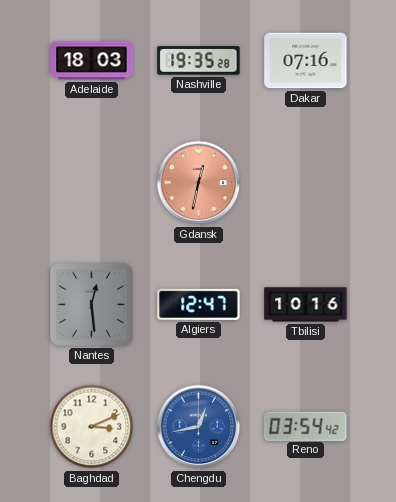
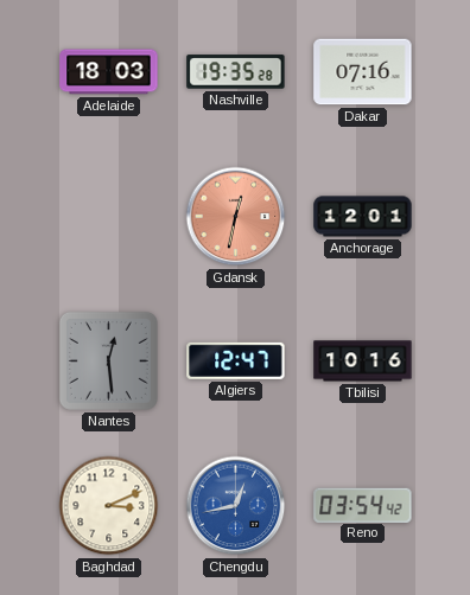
Anchorage: none -> 12:01 (363, 217)
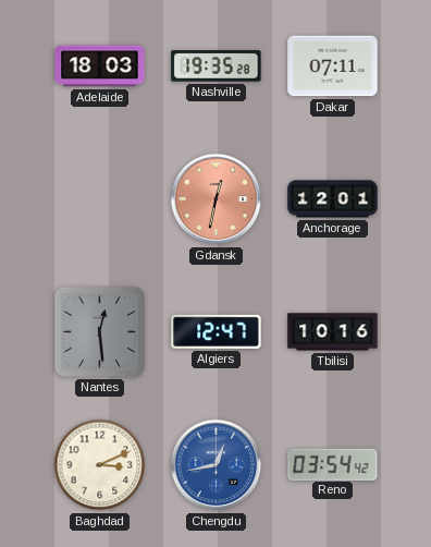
Dakar: 07:16 -> 07:11 (333, 66)
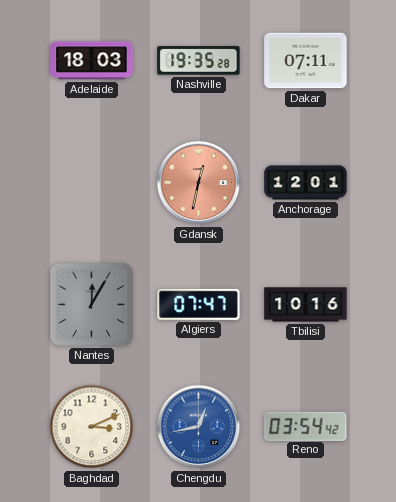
Nantes: 12:29 -> 12:05 (91, 304)
Algiers: 12:47 -> 07:47 (199, 304)
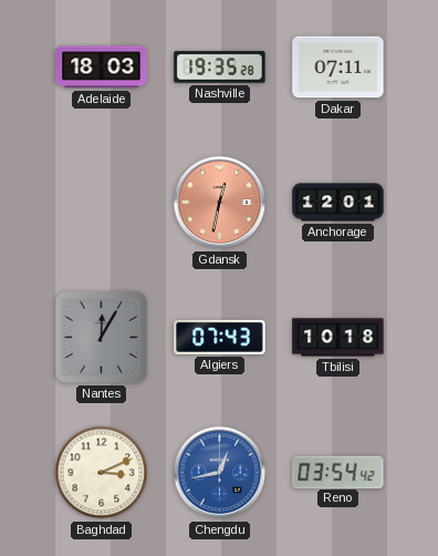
Algiers: 07:47 -> 07:43 (220, 337)
Tbilisi: 10:16 -> 10:18 (338, 338)
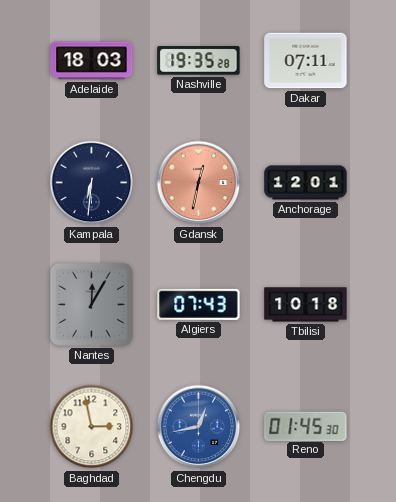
Kampala: none -> 6:31 (92, 183)
Baghdad: 3:11 -> 2:58 (92, 427)
Reno: 03:54 -> 01:45 (306, 426)
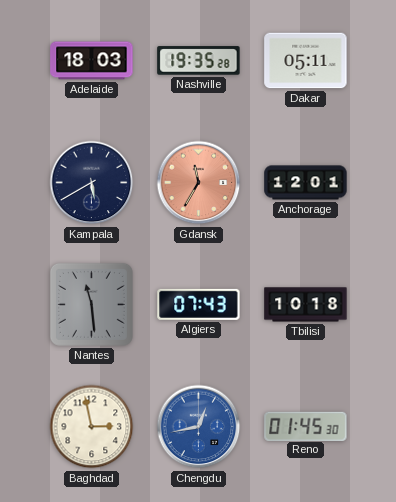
Dakar: 07:11 -> 05:11 (306, 61)
Kampala: 6:31 -> 5:40 (92, 183)
Gdansk: 12:32 -> 11:35 (199, 183)
Nantes: 12:05 -> 11:29 (91, 304)
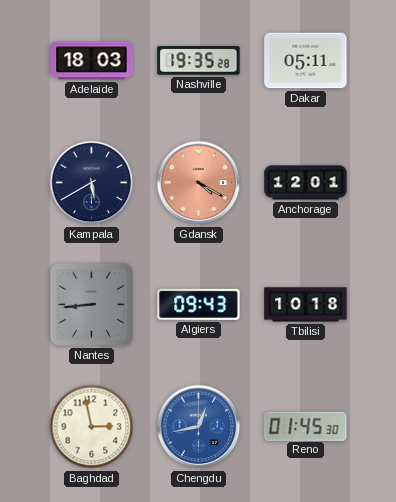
Gdansk: 11:35 -> 4:20 (199, 183)
Nantes: 11:29 -> 8:44 (91, 304)
Algiers: 07:43 -> 09:43 (199, 304)
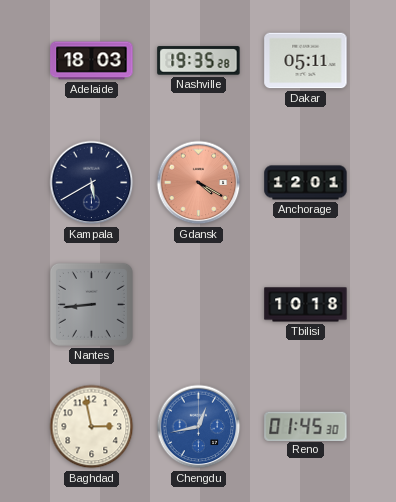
Algiers: 09:43 -> none (199, 304)
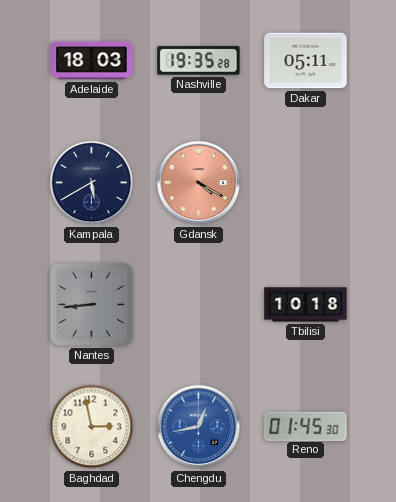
Anchorage: 12:01 -> none (306, 183)
